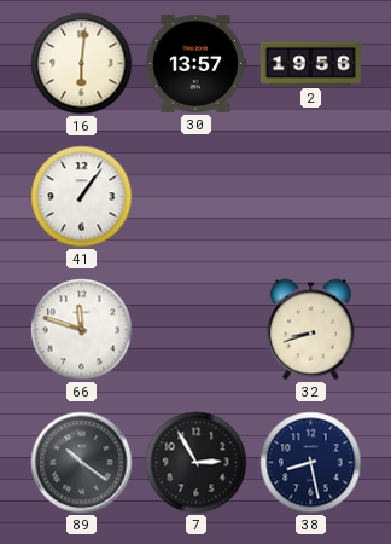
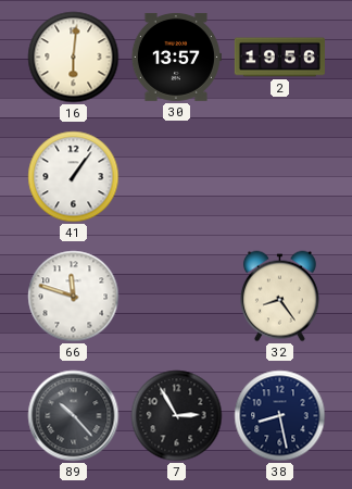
32: 8:42 -> 8:24 (279, 297)
89: 10:21 -> 10:23 (74, 416)
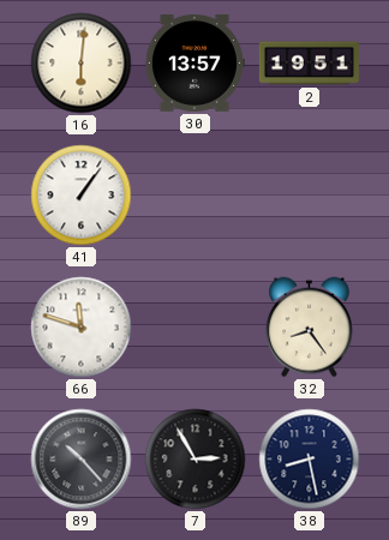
2: 19:56 -> 19:51 (309, 64)
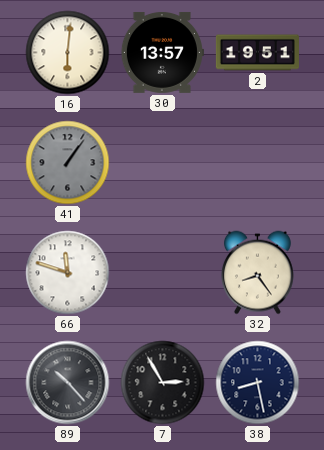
41 dial: white -> grey (68, 163)
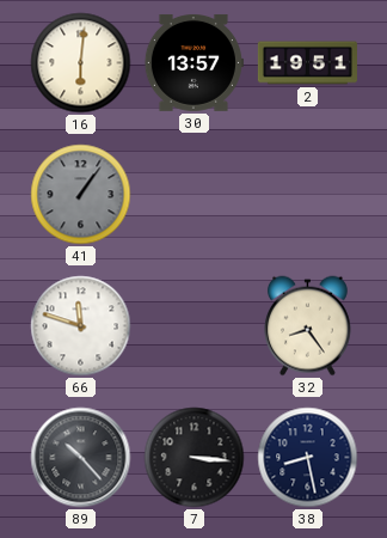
7: 2:55 -> 3:16 (195, 458)
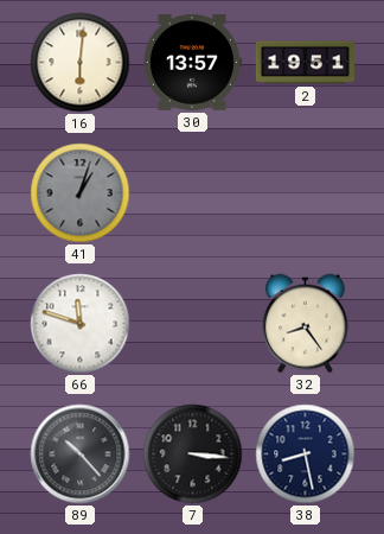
41: 1:06 -> 1:03 (81, 193)
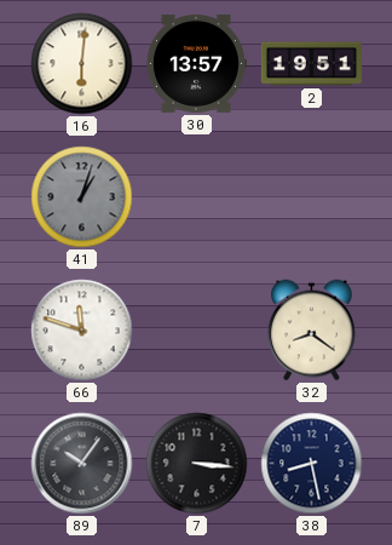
32: 8:24 -> 8:21 (311, 331)
89: 10:23 -> 10:06 (82, 464)
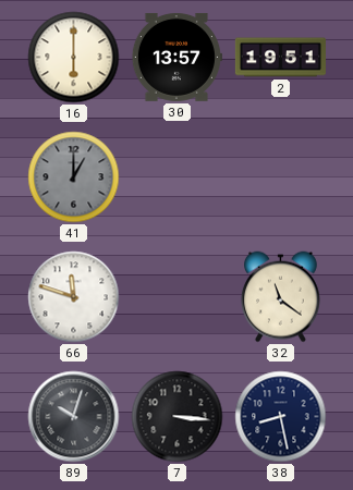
16: 6:01 -> 6:00 (74, 58)
41: 1:03 -> 1:00 (74, 177)
32: 8:21 -> 11:21 (280, 297)
89: 10:06 -> 10:03 (74, 417)
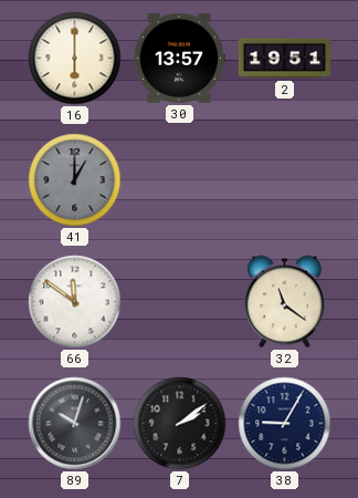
66: 11:48 -> 11:51 (75, 302)
7: 3:16 -> 2:09 (180, 424)
38: 8:28 -> 9:05 (285, 424)
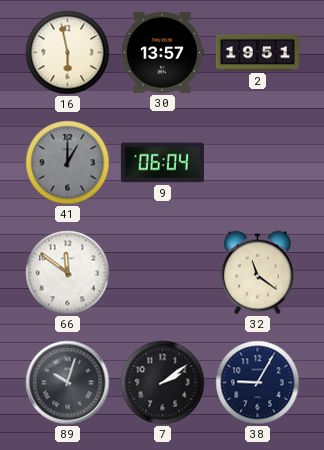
16: 6:00 -> 5:58 (68, 53)
9: none -> 06:04 (162, 163)
